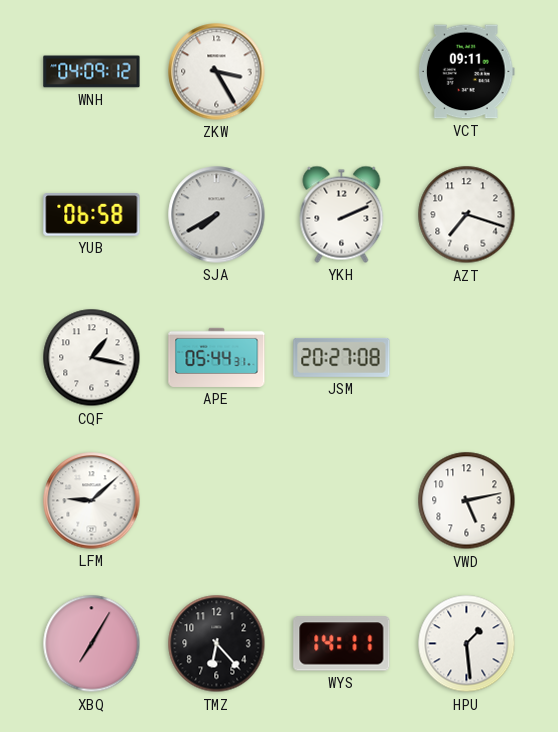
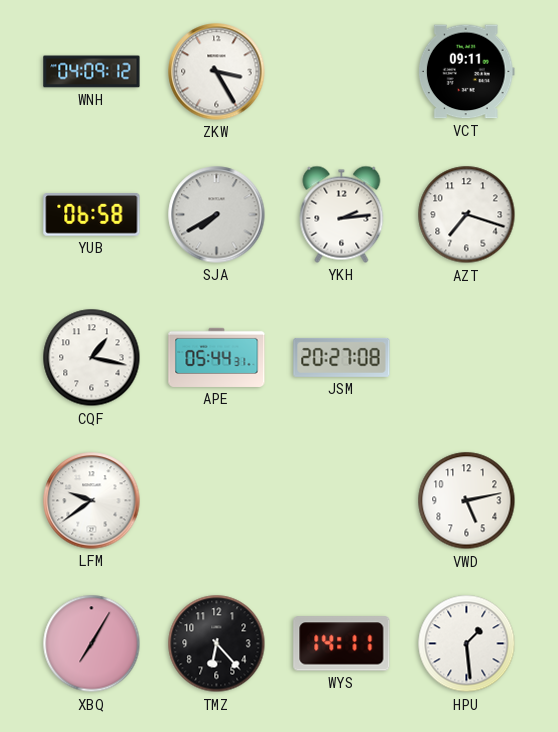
YKH: 2:11 -> 2:14 (342, 214)
LFM: 9:08 -> 9:39 (92, 501)
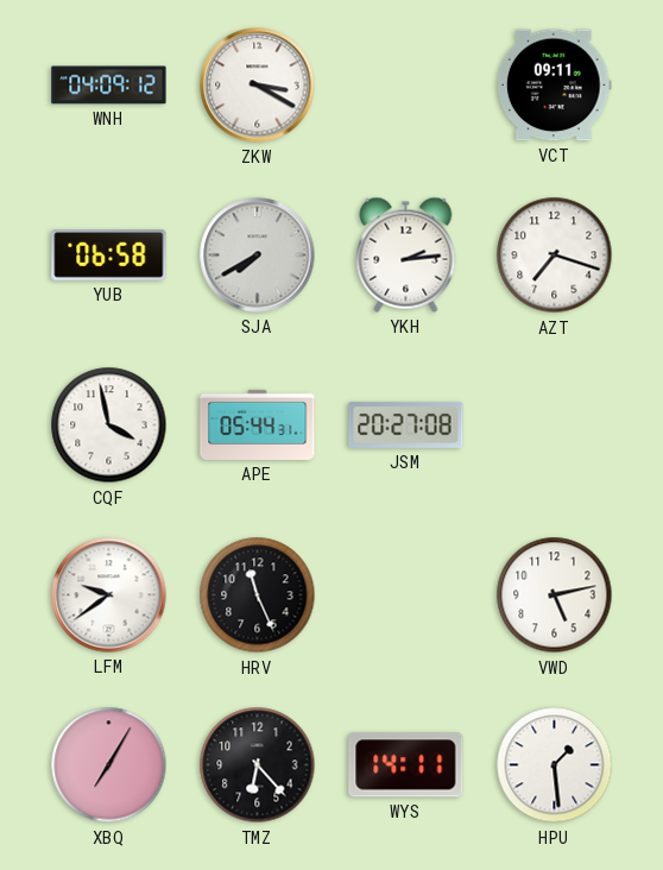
ZKW: 3:25 -> 3:20 (258, 86)
CQF: 1:17 -> 3:58 (109, 425)
HRV: none -> 11:26 (258, 595)
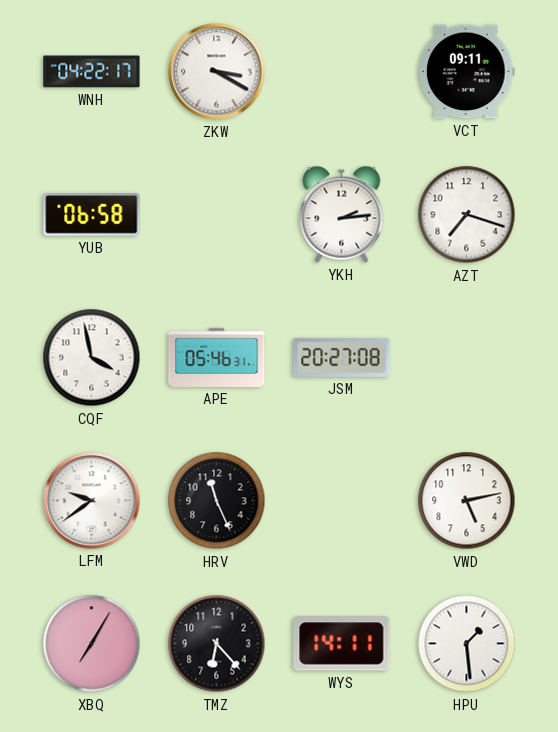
WNH: 04:09 -> 04:22 (92, 72)
SJA: 7:40 -> none (258, 256)
APE: 05:44 -> 05:46 (217, 357)
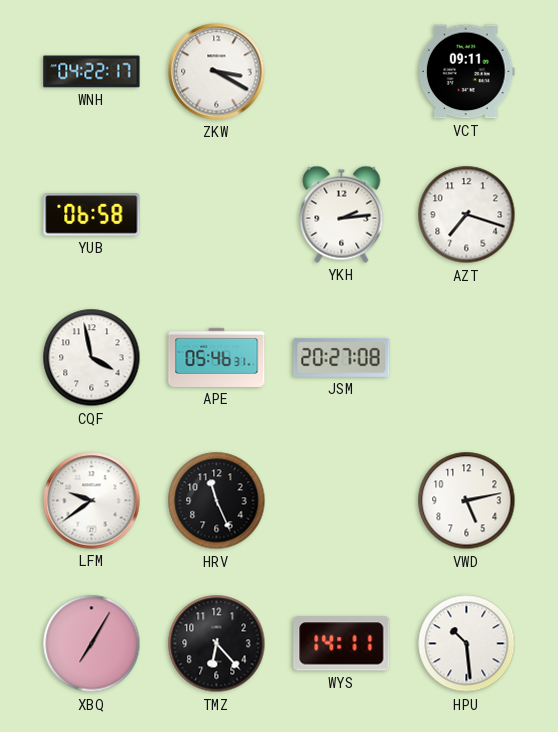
HPU: 1:29 -> 10:29 (467, 644)
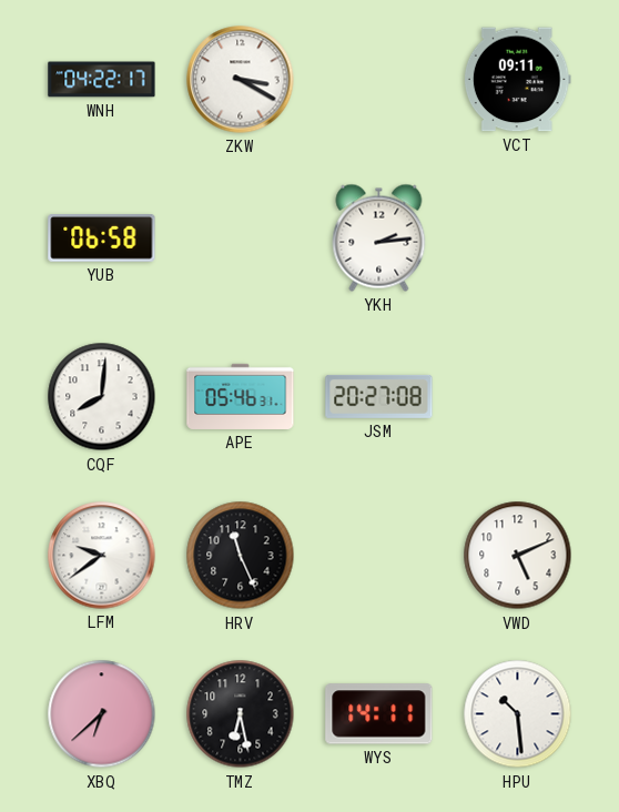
AZT: 7:18 -> none (467, 215)
CQF: 3:58 -> 8:01 (102, 397)
VWD: 5:13 -> 5:11 (518, 556)
XBQ: 7:05 -> 6:38 (102, 714)
TMZ: 6:23 -> 6:28 (241, 714)
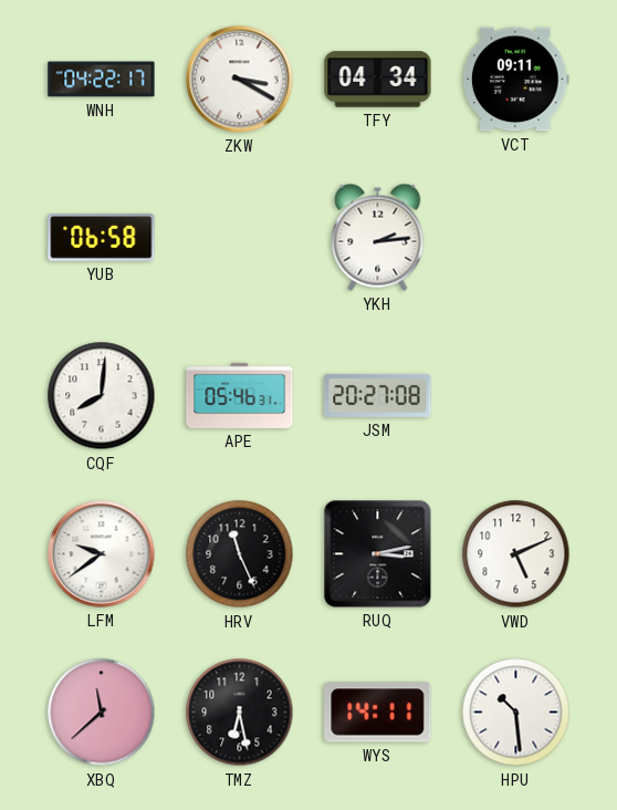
TFY: none -> 04:34 (378, 80)
RUQ: none -> 3:13 (378, 554)
XBQ: 6:38 -> 11:38 (102, 713)
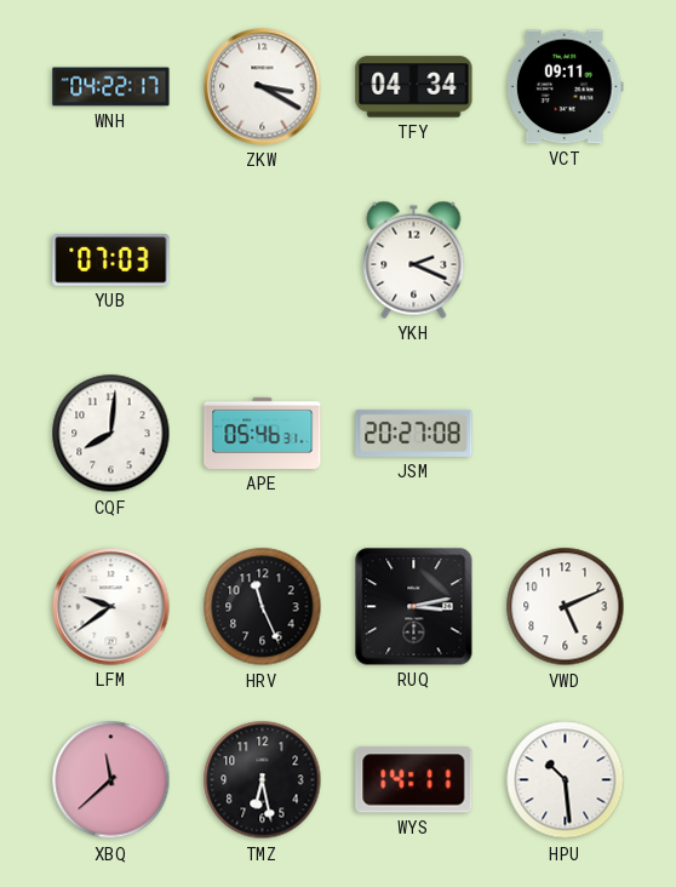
YUB: 06:58 -> 07:03 (111, 261)
YKH: 2:14 -> 2:19 (414, 259)
